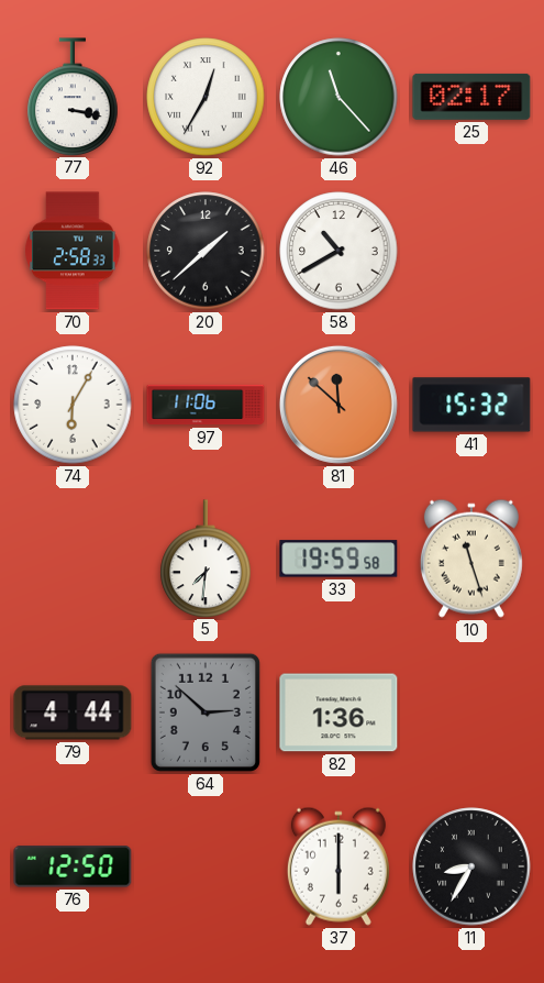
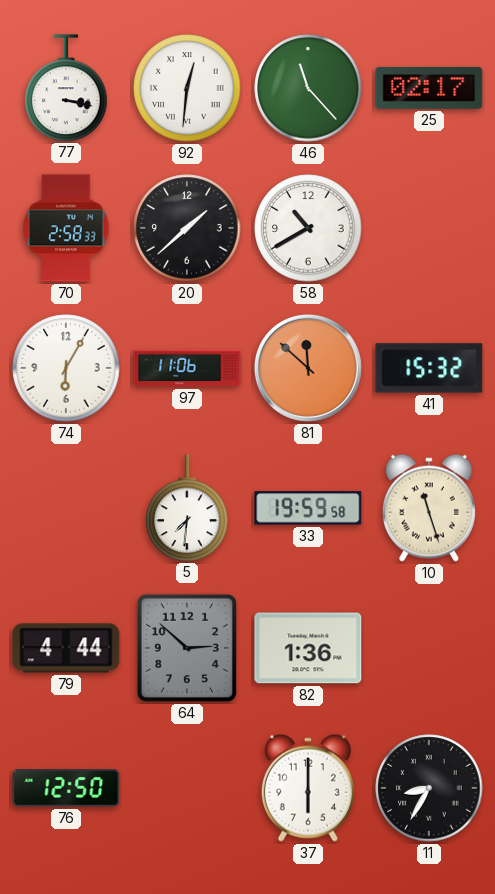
92: 12:35 -> 12:31 (187, 88)
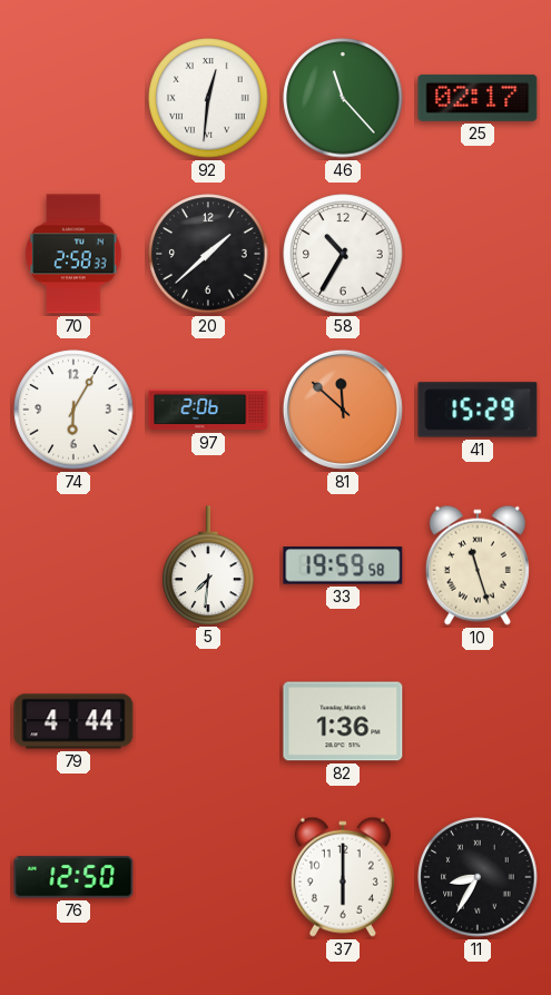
77: 3:17 -> none (66, 88)
58: 10:40 -> 10:35 (343, 254)
97: 11:06 -> 2:06 (208, 410)
41: 15:32 -> 15:29 (478, 410)
64: 2:52 -> none (187, 648)
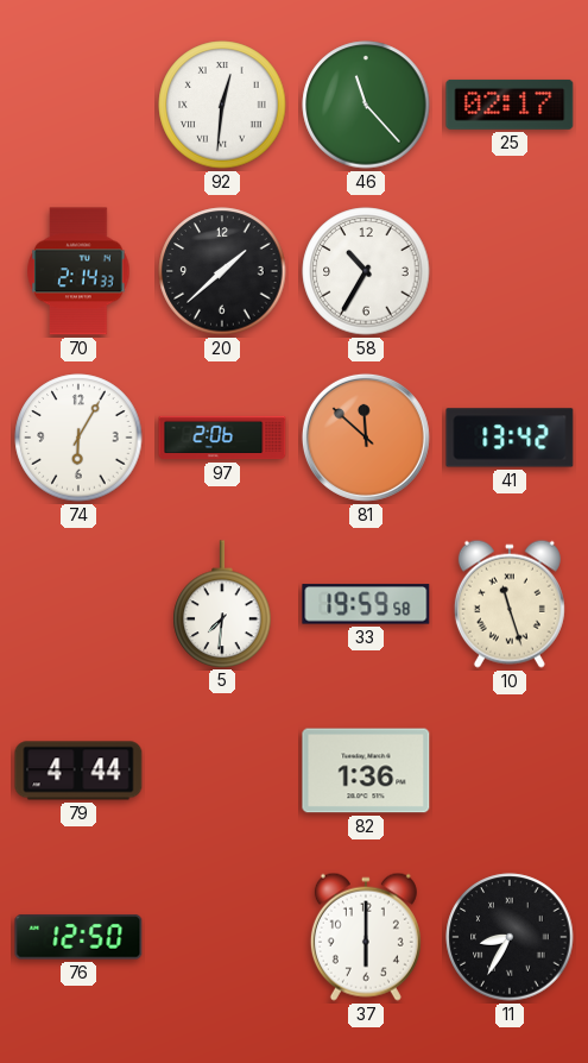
70: 2:58 -> 2:14 (78, 271)
41: 15:29 -> 13:42 (510, 438)
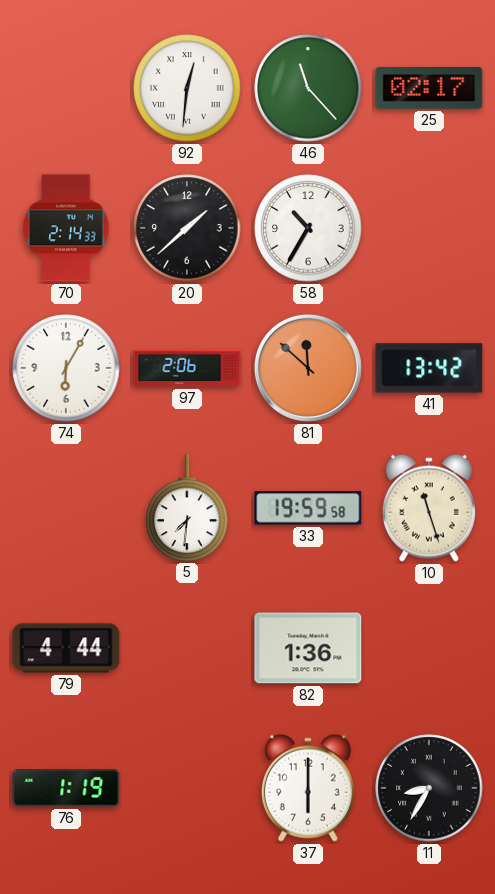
76: 12:50 -> 1:19 (66, 788)
